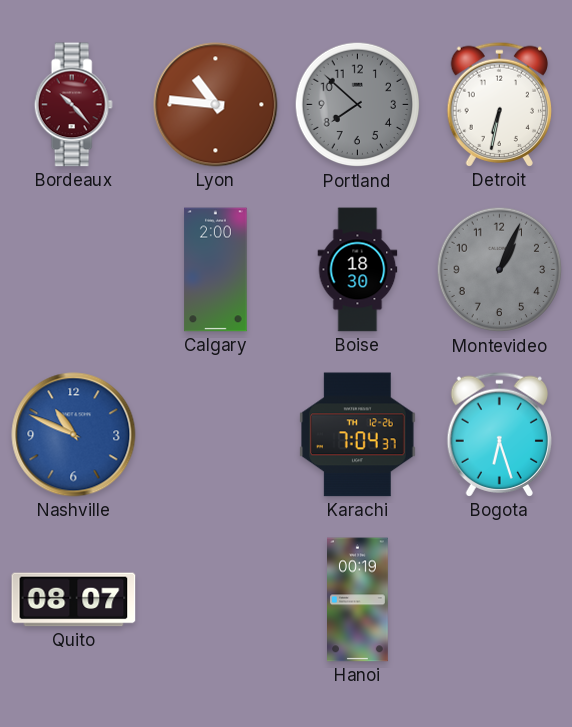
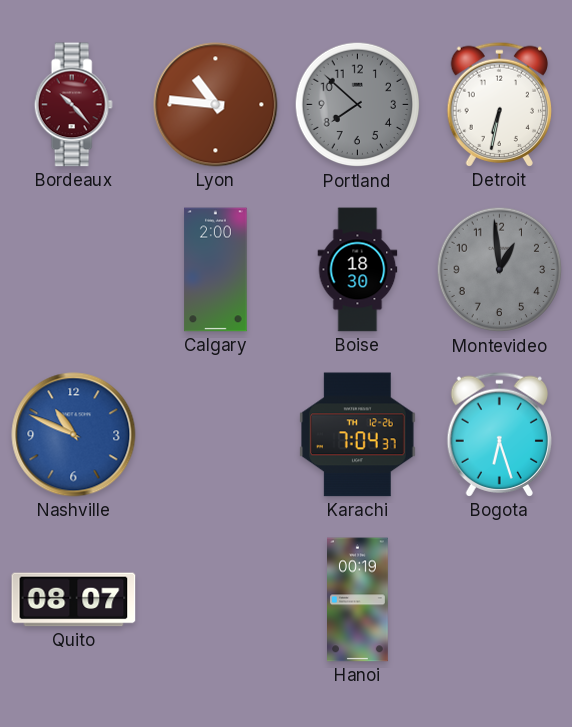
Montevideo: 1:04 -> 12:59 (500, 270)
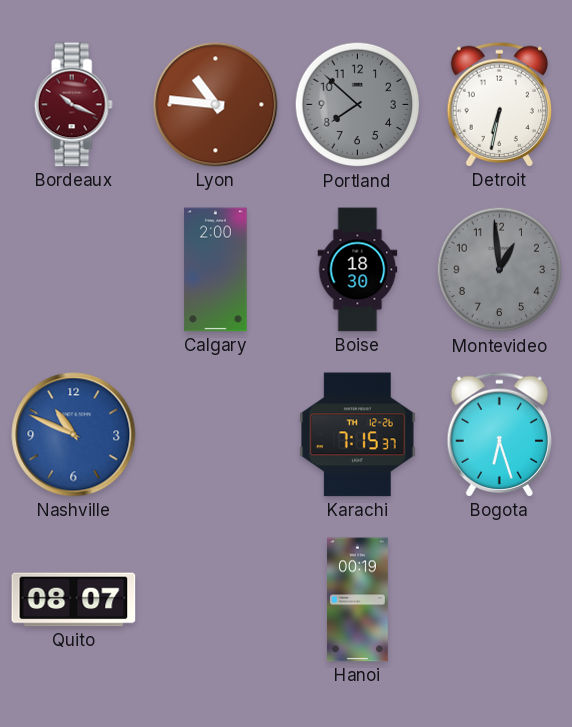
Bordeaux: 10:23 -> 10:19 (73, 105)
Karachi: 7:04 -> 7:15 (358, 435)
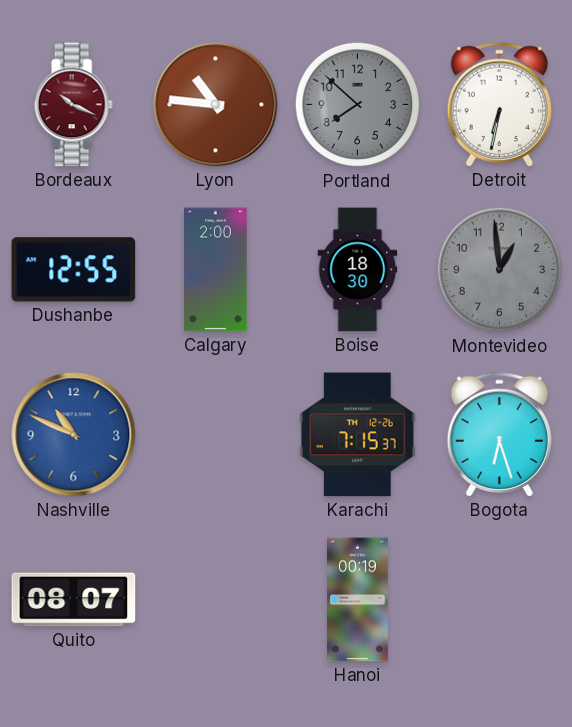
Dushanbe: none -> 12:55 (74, 270)
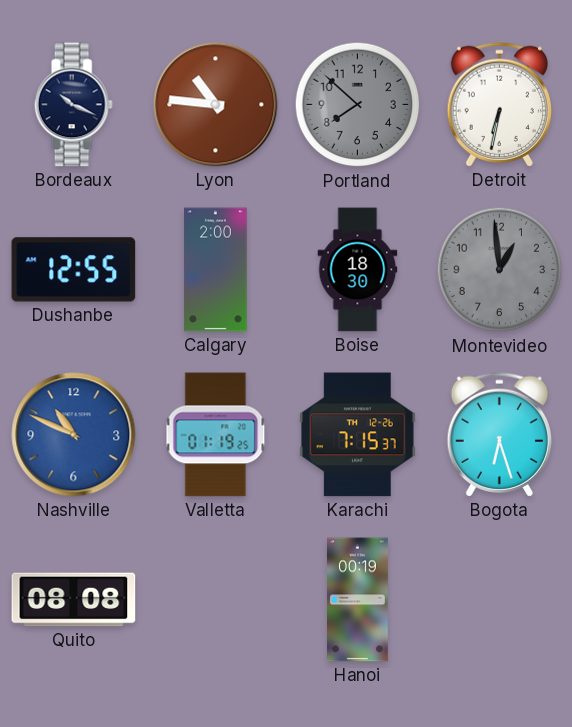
Bordeaux dial: burgundy -> navy (73, 105)
Valletta: none -> 01:19 (216, 435)
Quito: 08:07 -> 08:08 (74, 600)
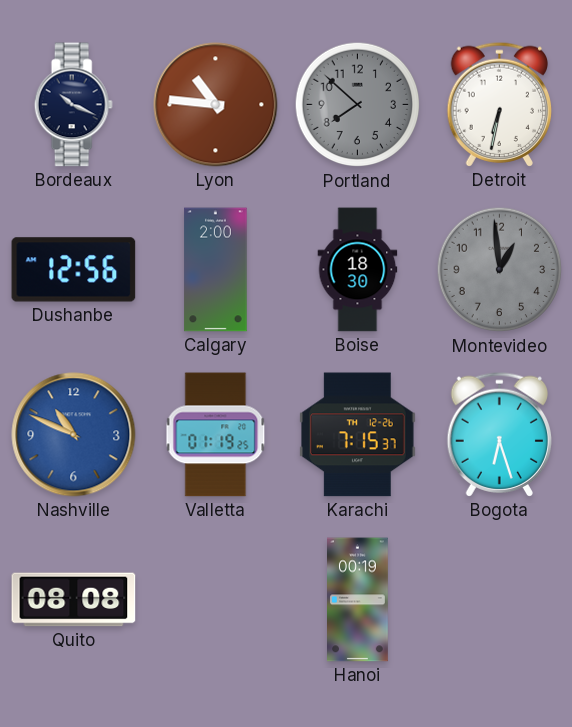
Dushanbe: 12:55 -> 12:56 (74, 270)
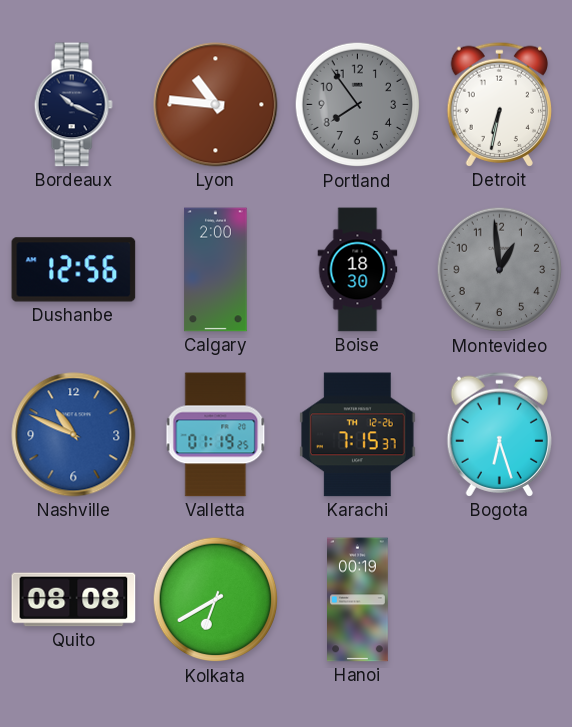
Portland: 7:52 -> 7:54 (358, 105)
Kolkata: none -> 6:40 (216, 600)
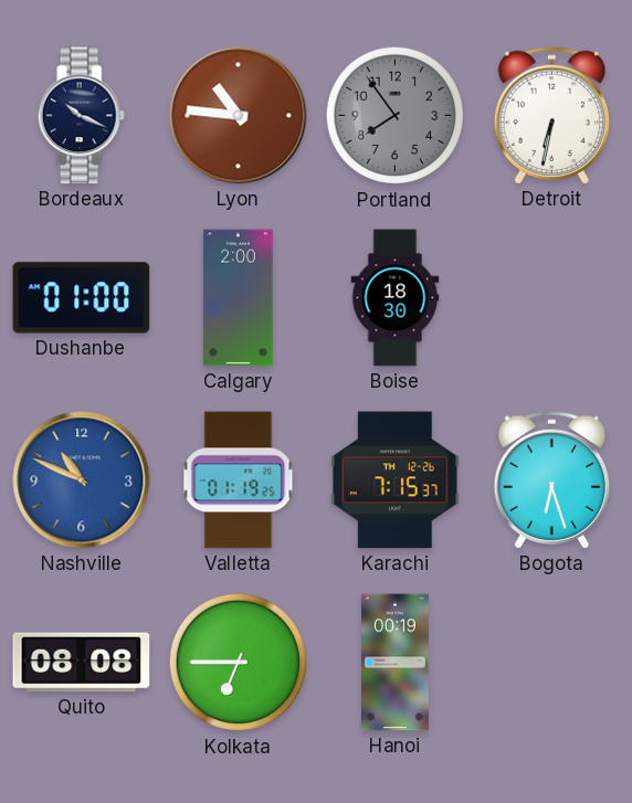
Dushanbe: 12:56 -> 01:00 (82, 298)
Montevideo: 12:59 -> none (500, 270)
Kolkata: 6:40 -> 6:45 (239, 663)
